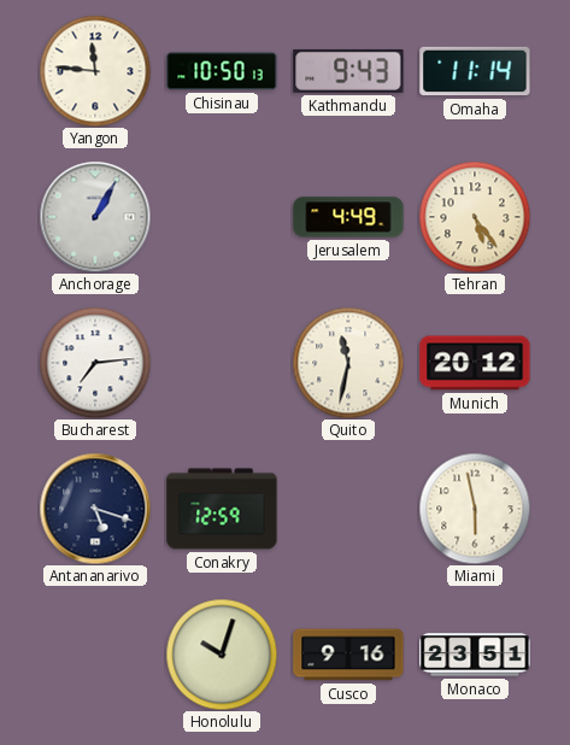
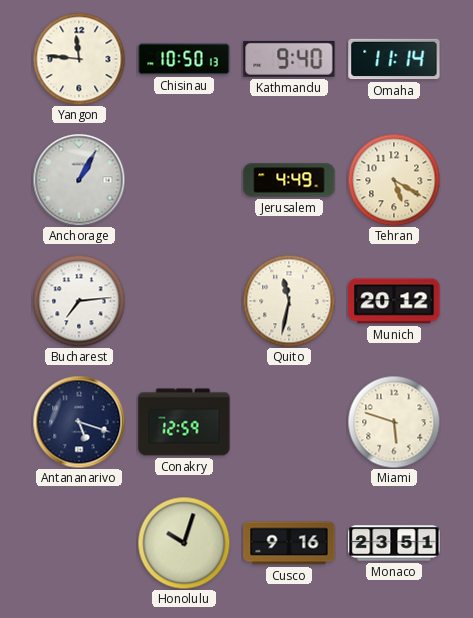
Kathmandu: 9:43 -> 9:40 (289, 59)
Tehran: 5:24 -> 5:20 (394, 180)
Miami: 5:58 -> 5:48 (394, 422)
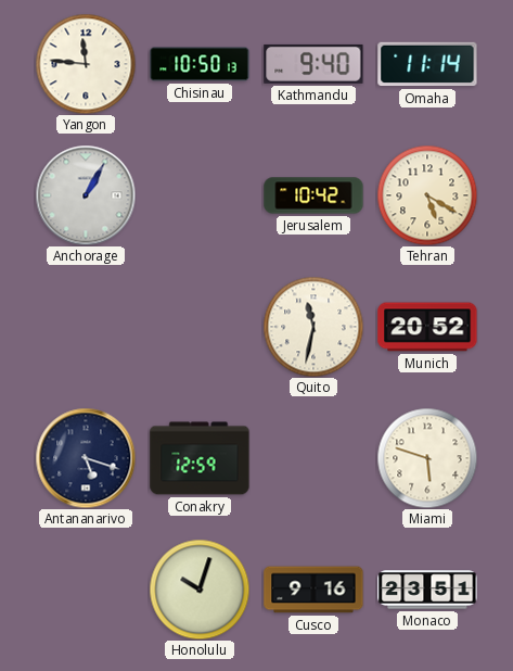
Jerusalem: 4:49 -> 10:42 (313, 195)
Bucharest: 7:14 -> none (79, 301)
Munich: 20:12 -> 20:52 (427, 327)
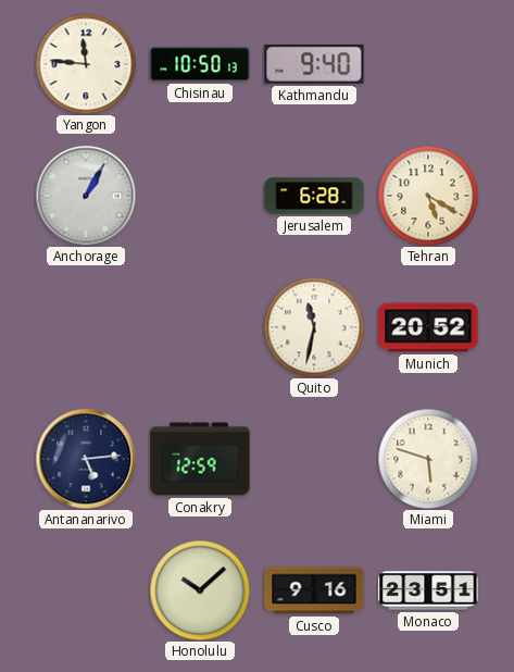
Omaha: 11:14 -> none (427, 64)
Jerusalem: 10:42 -> 6:28 (314, 196)
Antananarivo: 5:18 -> 5:14 (86, 459)
Honolulu: 10:03 -> 10:08 (200, 590)
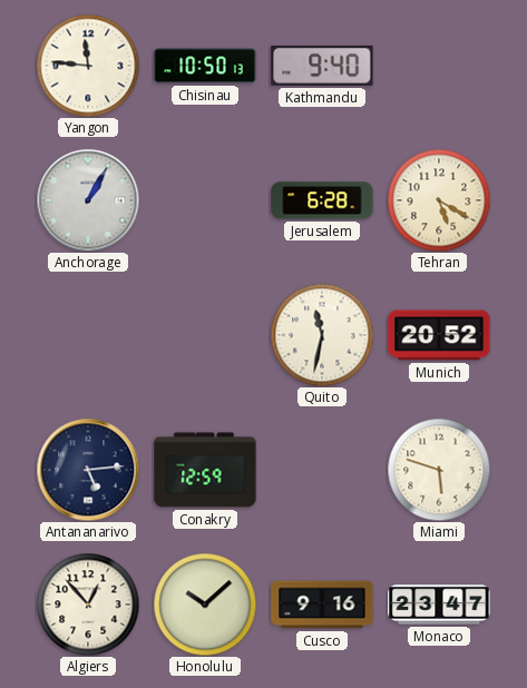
Algiers: none -> 12:53 (88, 605)
Monaco: 23:51 -> 23:47 (439, 605)
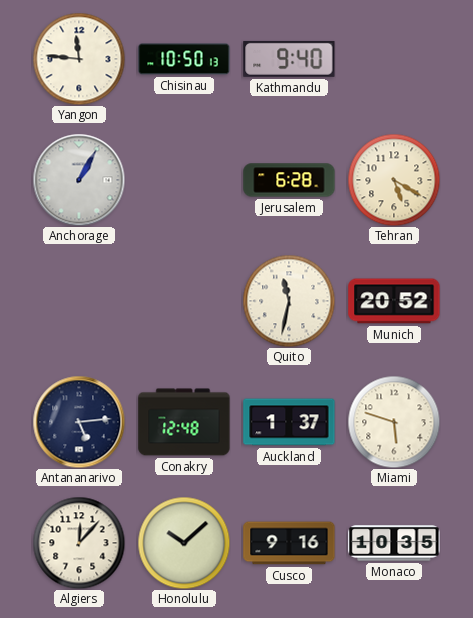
Conakry: 12:59 -> 12:48 (184, 422)
Auckland: none -> 1:37 (289, 422)
Algiers: 12:53 -> 12:07 (79, 543)
Monaco: 23:47 -> 10:35 (394, 543)
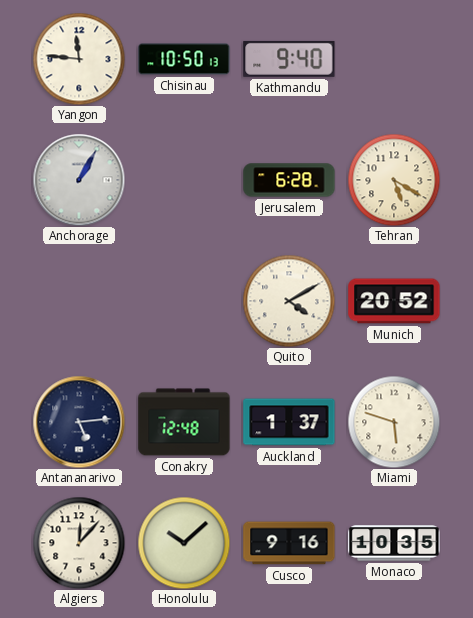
Quito: 11:32 -> 4:10 (289, 301)
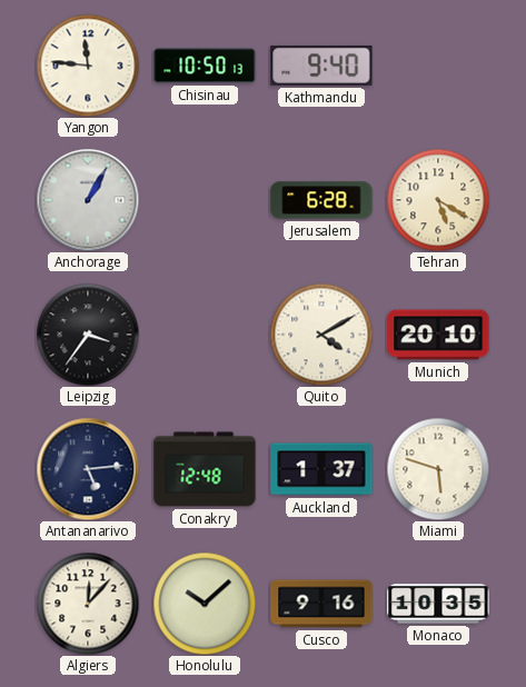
Leipzig: none -> 3:36 (88, 335)
Munich: 20:52 -> 20:10 (438, 335)
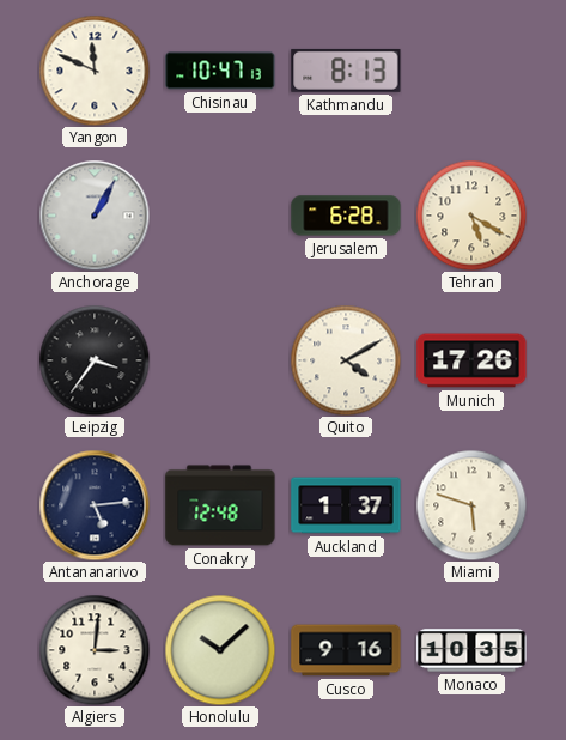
Yangon: 11:46 -> 11:49 (95, 71)
Chisinau: 10:50 -> 10:47 (220, 71)
Kathmandu: 9:40 -> 8:13 (346, 71)
Munich: 20:10 -> 17:26 (471, 360)
Algiers: 12:07 -> 3:01 (95, 650)
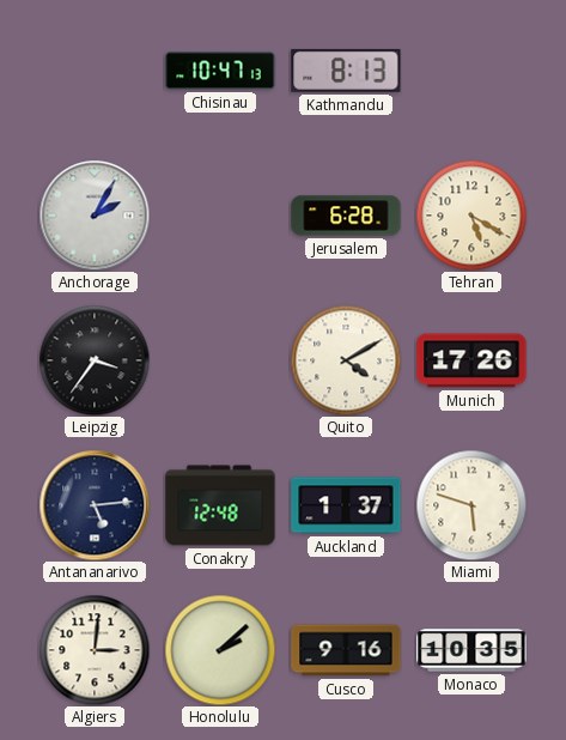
Yangon: 11:49 -> none (95, 71)
Anchorage: 1:05 -> 2:05 (95, 216)
Honolulu: 10:08 -> 2:08 (220, 650)
